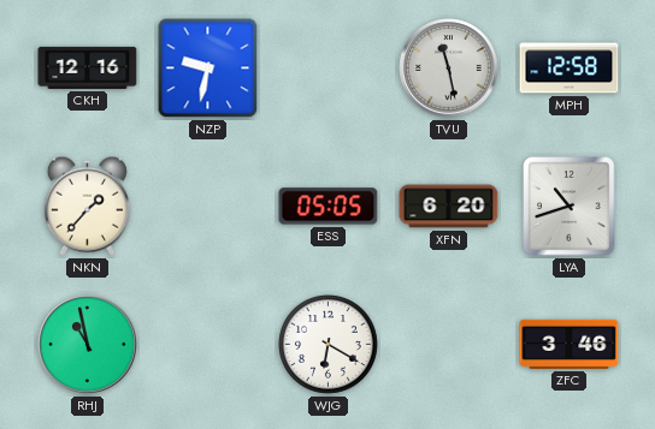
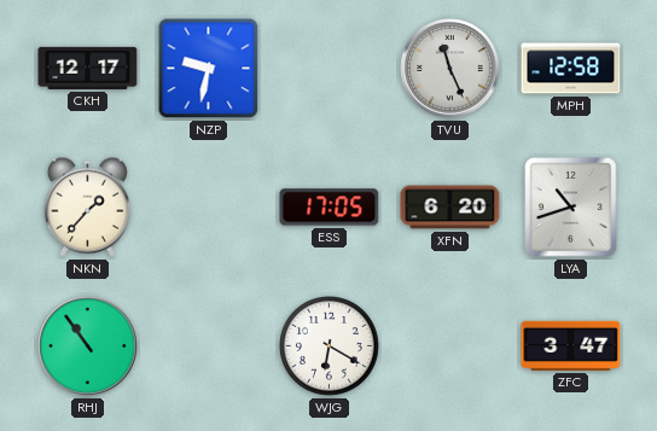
CKH: 12:16 -> 12:17 (88, 68)
TVU: 11:28 -> 11:26 (450, 69)
ESS: 05:05 -> 17:05 (330, 208)
RHJ: 10:58 -> 10:54 (88, 346)
ZFC: 3:46 -> 3:47 (571, 345)
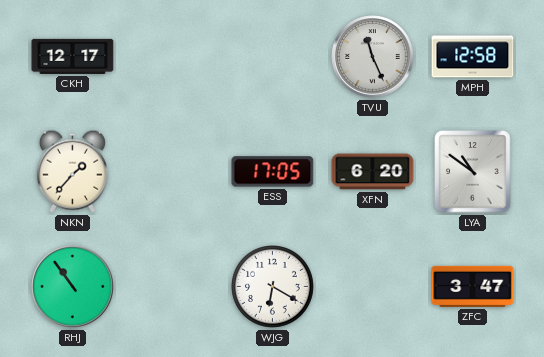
NZP: 9:32 -> none (209, 69)
LYA: 10:42 -> 10:51 (473, 172)
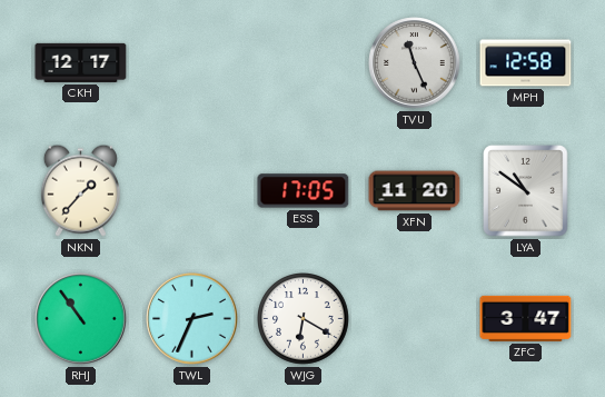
XFN: 6:20 -> 11:20 (415, 191)
TWL: none -> 2:34 (192, 319)
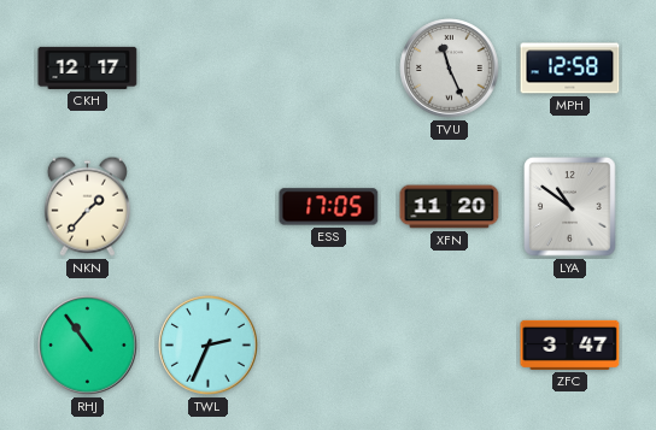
WJG: 6:20 -> none (304, 319)
